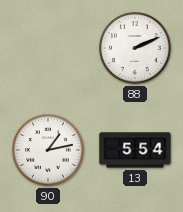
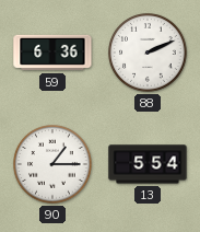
59: none -> 6:36 (52, 53)
90: 1:13 -> 1:15 (52, 164)
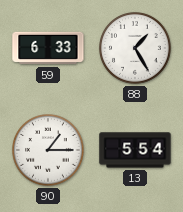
59: 6:36 -> 6:33 (48, 48)
88: 2:11 -> 1:25 (135, 48)
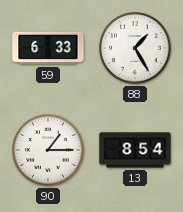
13: 5:54 -> 8:54 (135, 150)
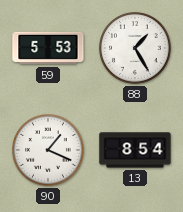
59: 6:33 -> 5:53 (48, 48)
90: 1:15 -> 1:19 (48, 150)
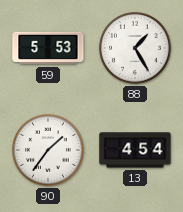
90: 1:19 -> 1:36 (48, 150)
13: 8:54 -> 4:54 (135, 150)
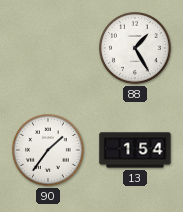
59: 5:53 -> none (48, 48)
13: 4:54 -> 1:54 (135, 150)
